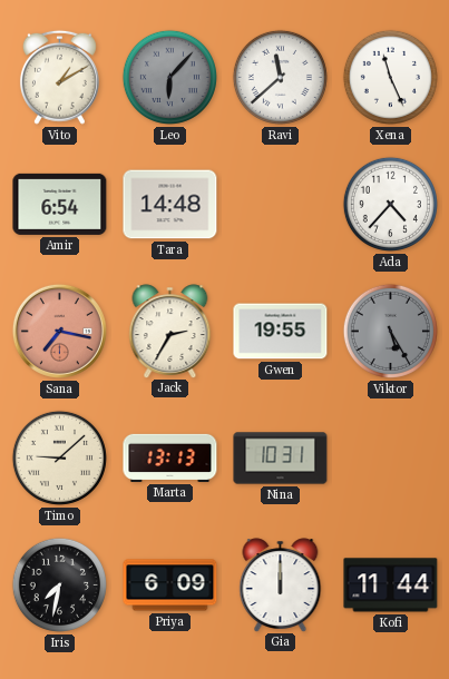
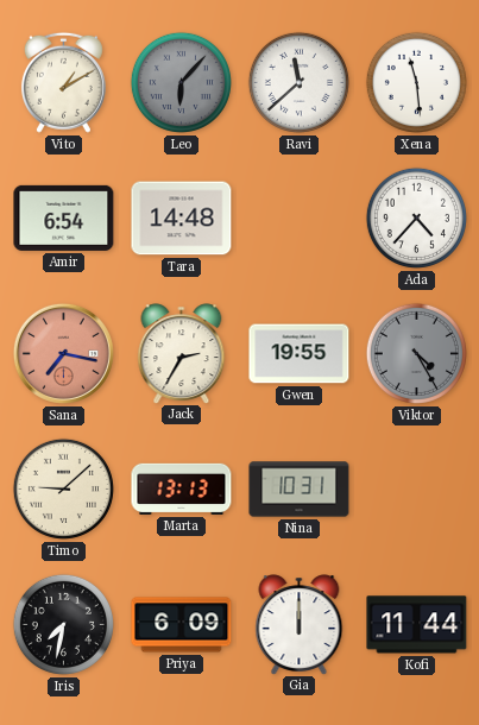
Xena: 11:26 -> 11:29 (416, 82)
Viktor: 5:25 -> 4:25 (416, 353)
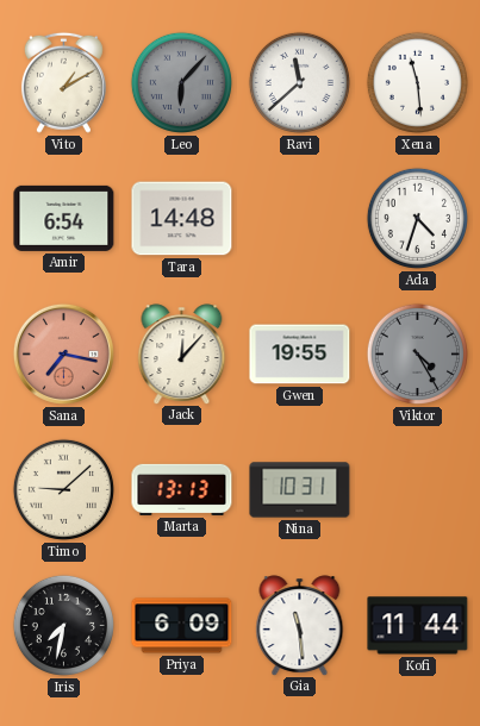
Ada: 4:37 -> 4:33 (417, 218)
Jack: 2:35 -> 12:07 (182, 353)
Gia: 12:00 -> 11:29 (300, 625)
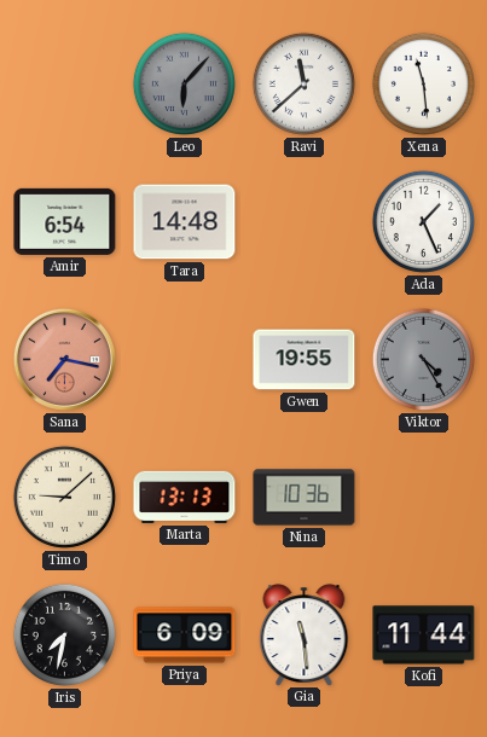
Vito: 1:10 -> none (63, 82)
Ada: 4:33 -> 1:26 (423, 221)
Jack: 12:07 -> none (182, 353)
Nina: 10:31 -> 10:36 (305, 498)
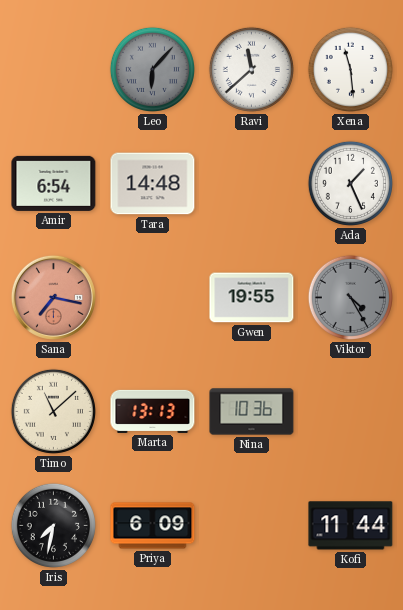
Timo: 9:08 -> 11:08 (53, 411)
Gia: 11:29 -> none (305, 634)
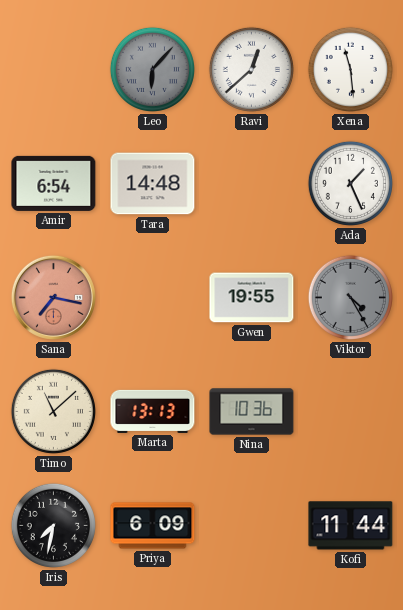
Ravi: 11:38 -> 12:38 (251, 69)
